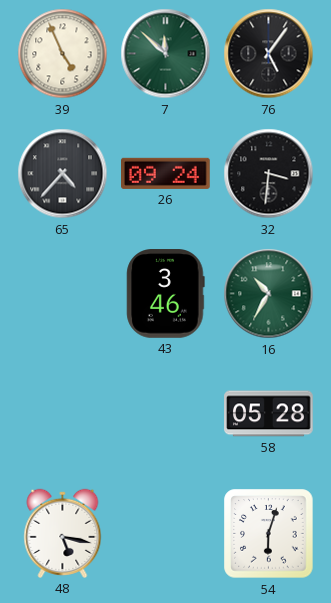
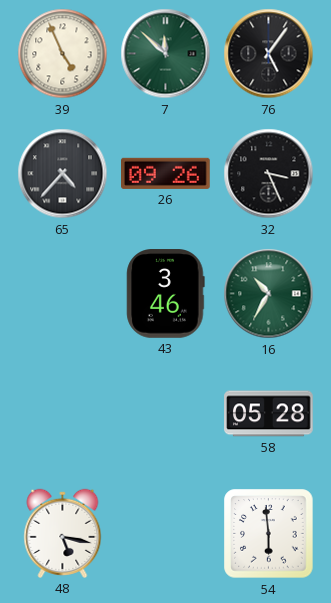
26: 09:24 -> 09:26 (166, 173)
32: 3:31 -> 3:26 (269, 174)
54: 6:03 -> 5:59 (269, 534)
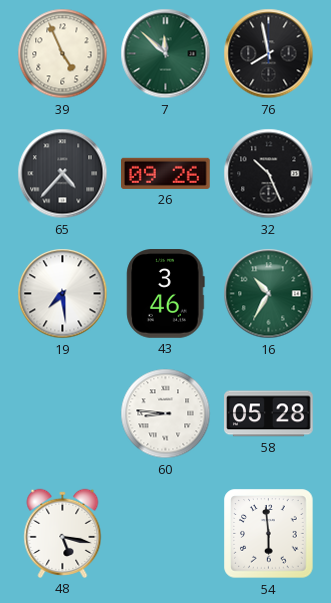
76: 5:06 -> 7:58 (269, 54)
32: 3:26 -> 10:26 (269, 174)
19: none -> 7:29 (63, 294)
60: none -> 8:46 (166, 414)
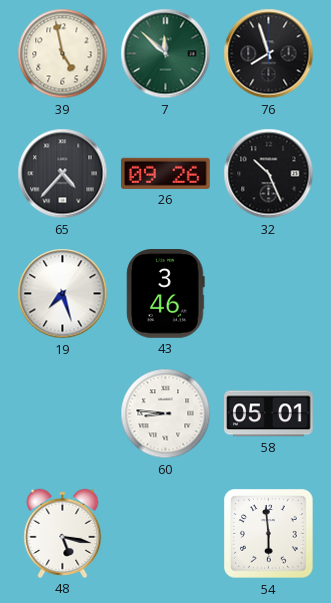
39: 4:56 -> 4:58 (63, 54)
76: 7:58 -> 7:57 (269, 54)
19: 7:29 -> 7:27 (63, 294)
16: 10:35 -> none (269, 294)
58: 05:28 -> 05:01 (269, 414)
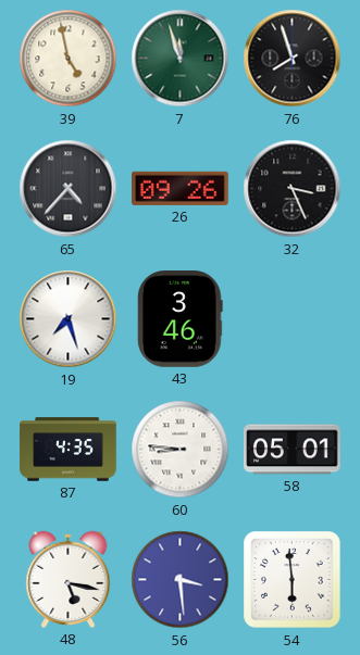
7: 11:52 -> 11:57 (181, 59)
32: 10:26 -> 3:26 (293, 189)
87: none -> 4:35 (69, 450)
56: none -> 3:29 (181, 580)
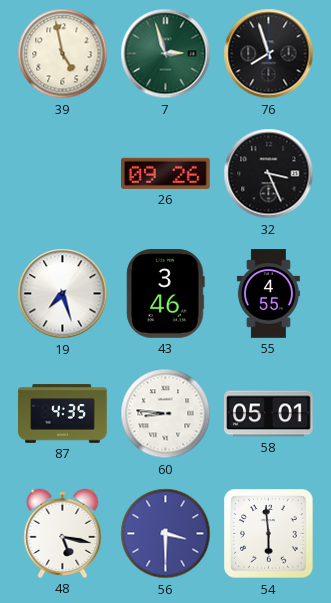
7: 11:57 -> 2:57 (166, 54)
65: 4:37 -> none (69, 189)
55: none -> 4:55 (268, 294)
56: 3:29 -> 3:30 (166, 534)
